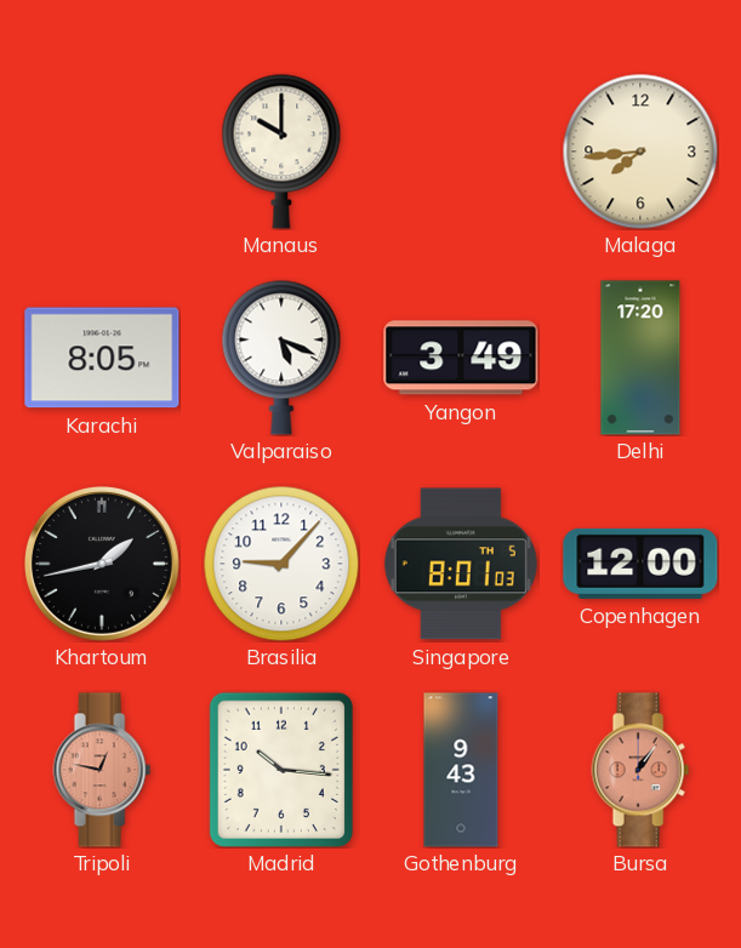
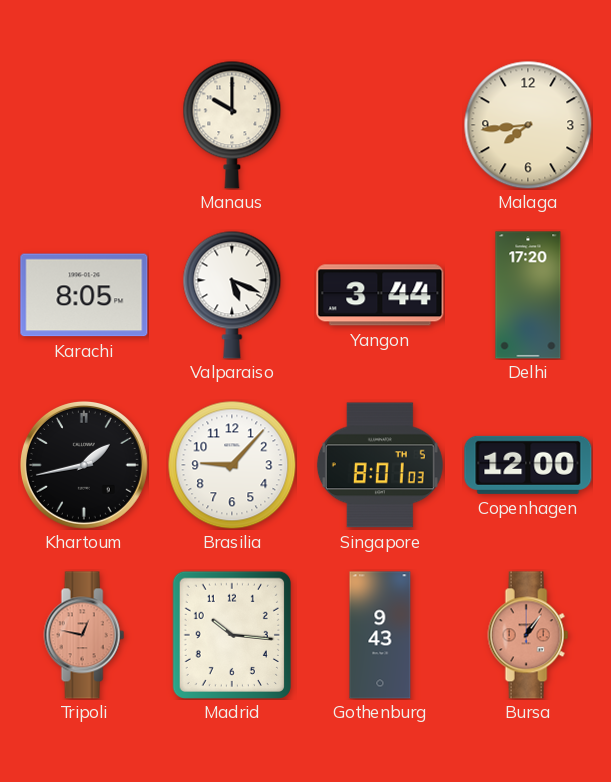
Yangon: 3:49 -> 3:44 (380, 295)
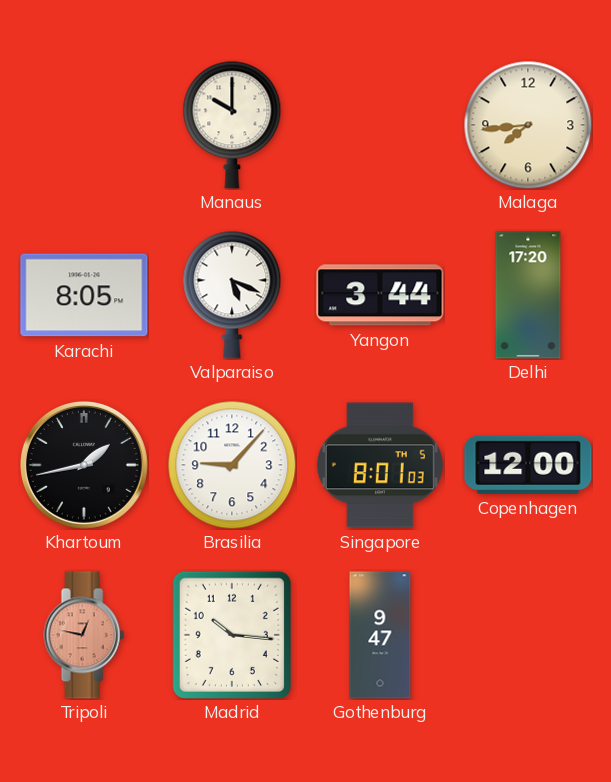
Gothenburg: 9:43 -> 9:47 (380, 635)
Bursa: 1:06 -> none (528, 635)
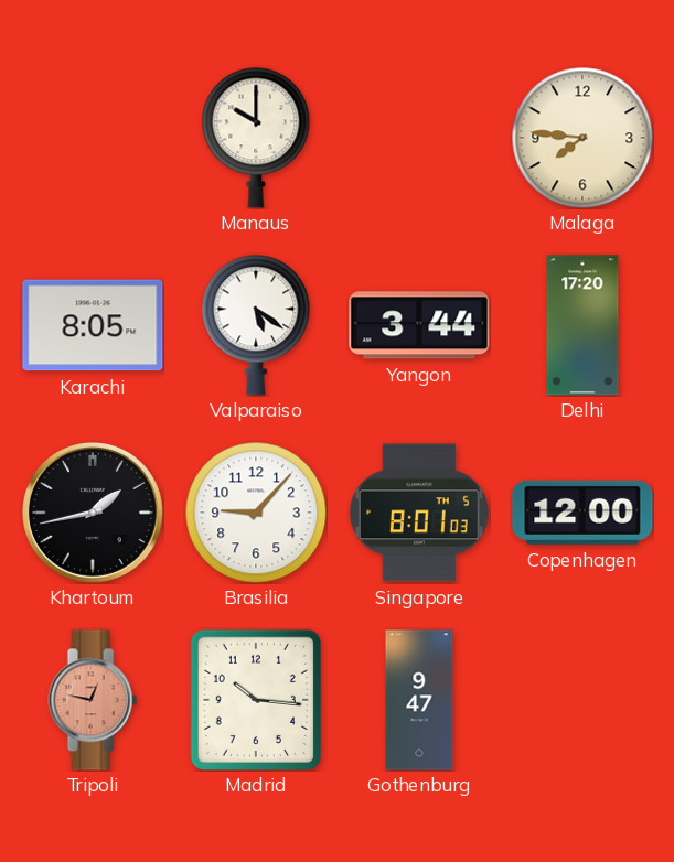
Malaga: 7:44 -> 7:46 (582, 138)
Valparaiso: 5:19 -> 5:21 (256, 325)
